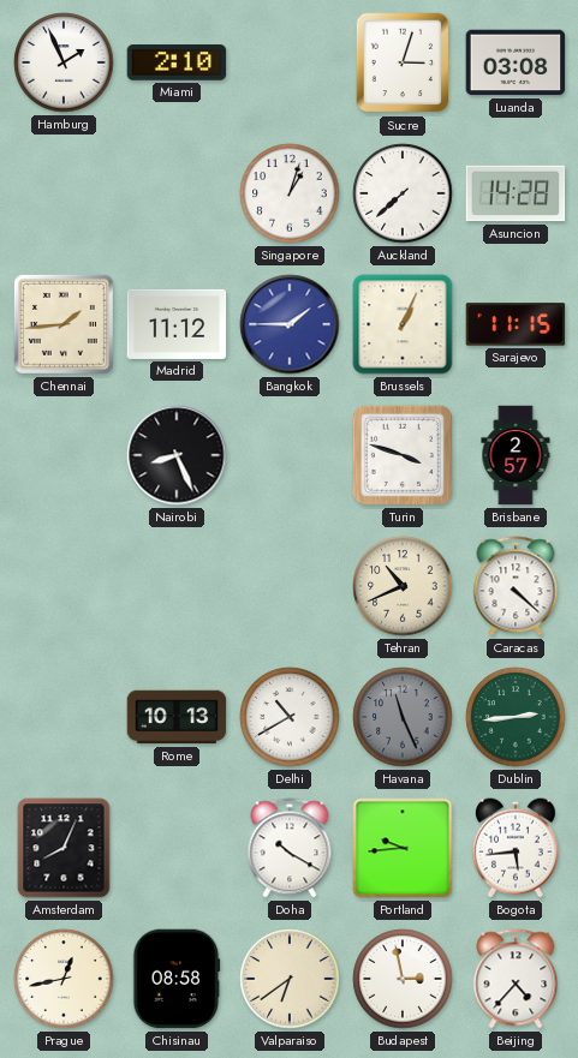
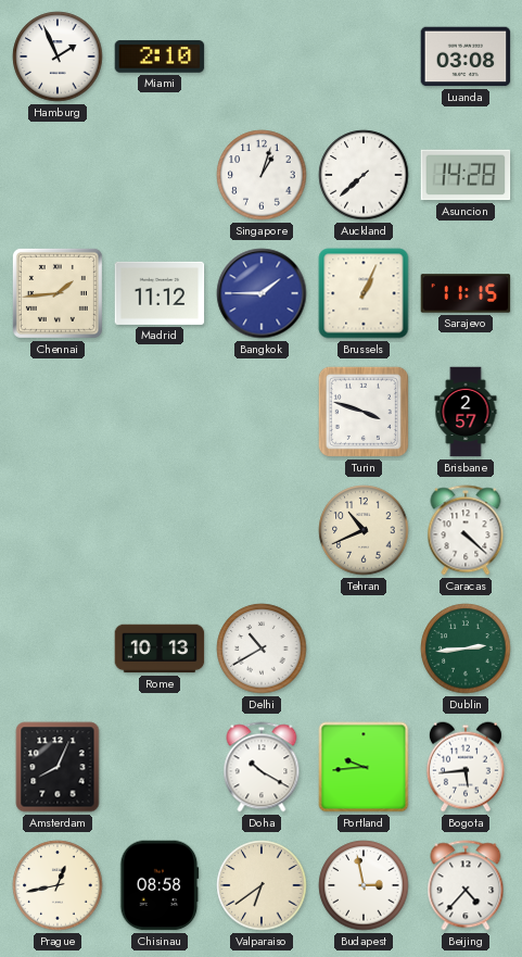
Sucre: 3:03 -> none (403, 62)
Nairobi: 8:26 -> none (177, 455)
Havana: 11:26 -> none (403, 717)
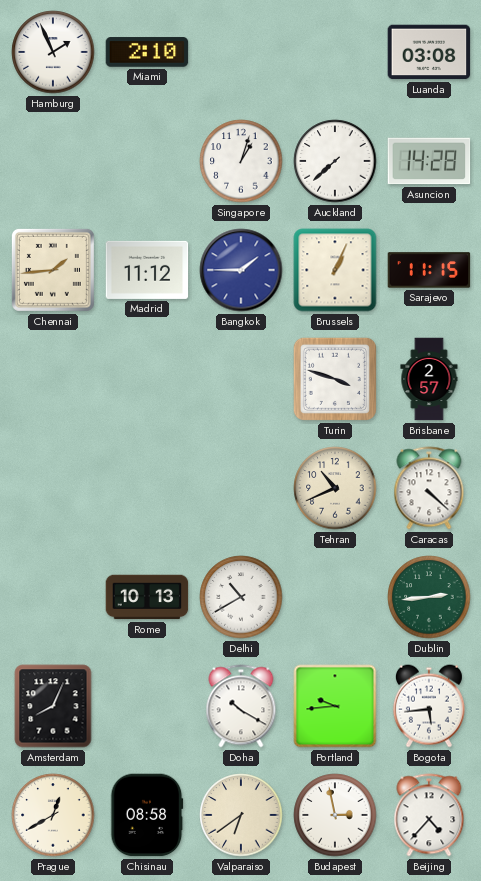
Prague: 12:43 -> 12:40 (53, 815)
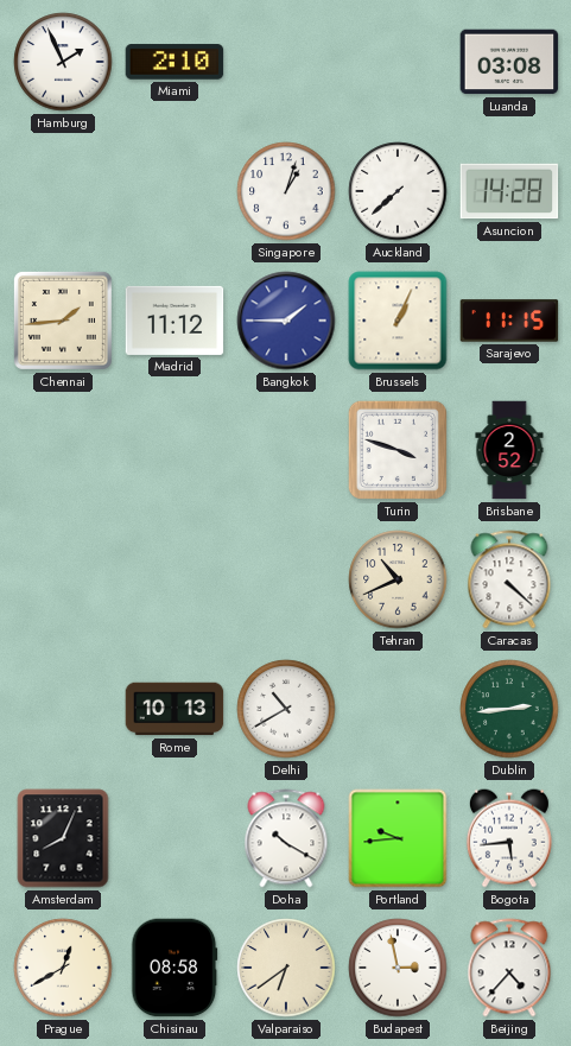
Brisbane: 2:57 -> 2:52 (509, 450)
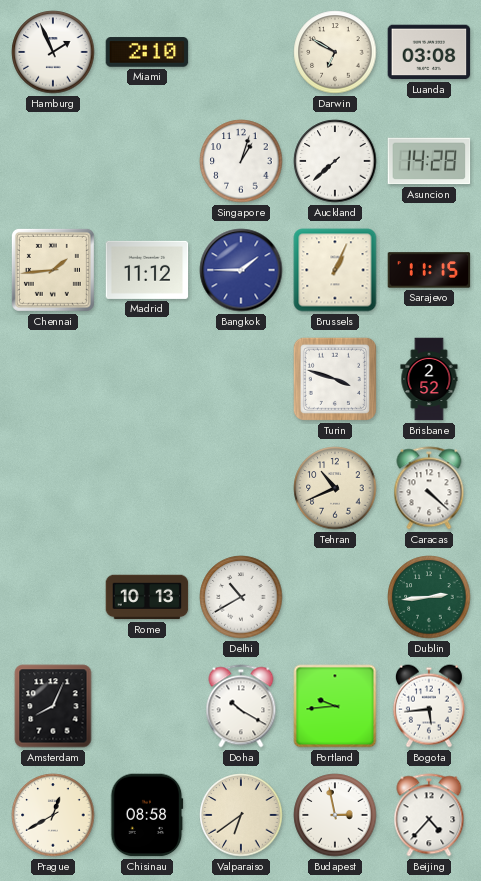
Darwin: none -> 6:50 (335, 52)
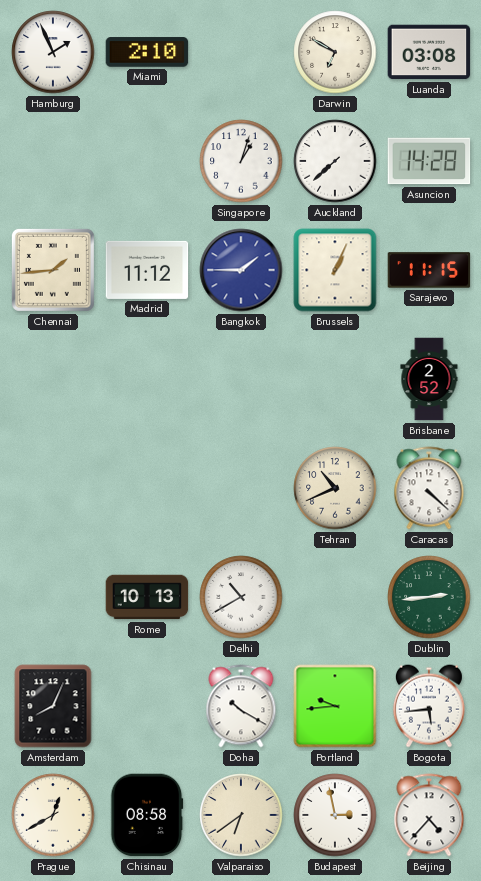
Turin: 3:48 -> none (335, 379)
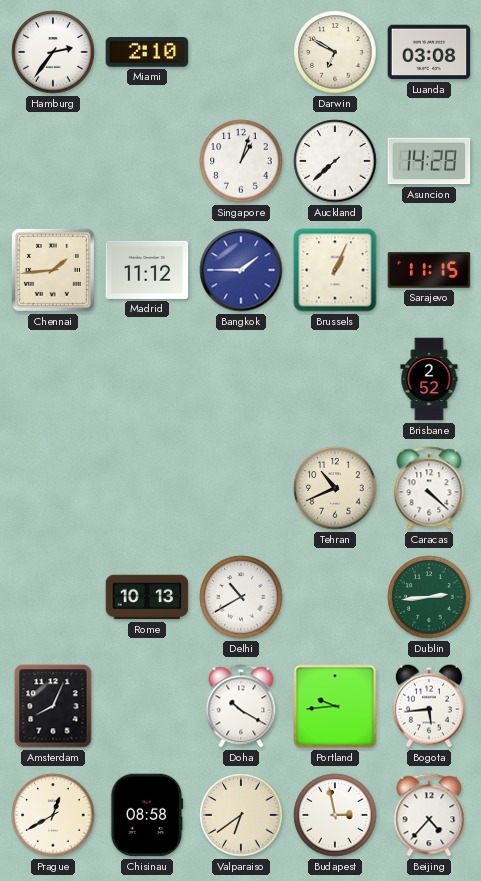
Hamburg: 1:56 -> 2:36 (53, 52)
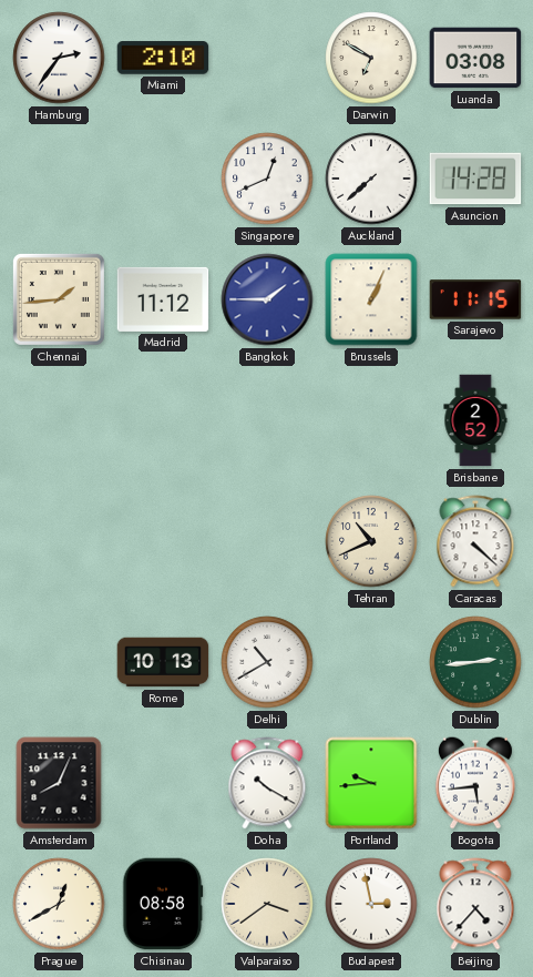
Singapore: 1:03 -> 12:41 (267, 179)
Valparaiso: 6:39 -> 3:39 (267, 904)
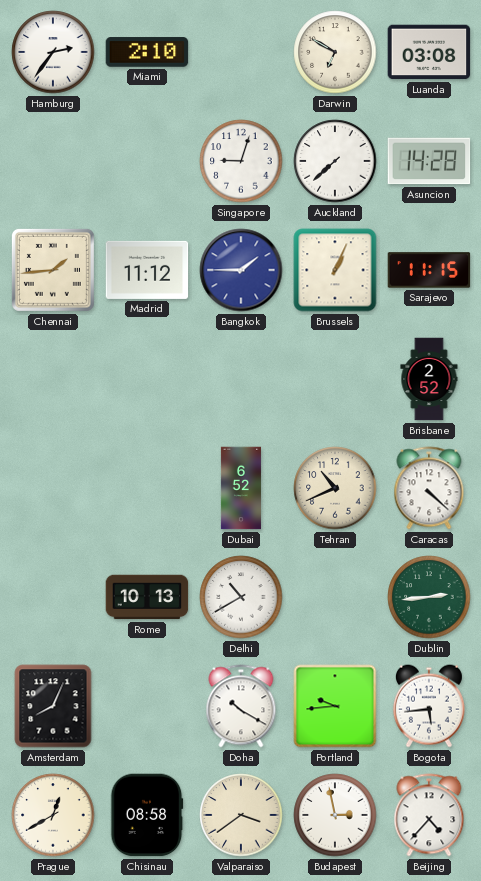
Singapore: 12:41 -> 9:03 (241, 161)
Dubai: none -> 6:52 (241, 488)
